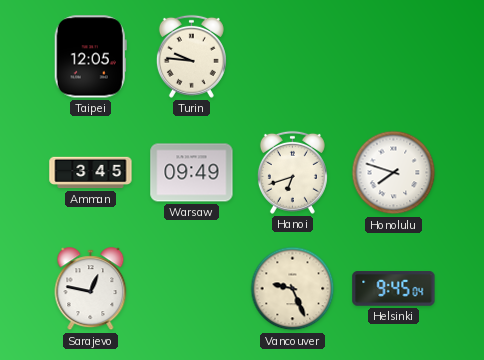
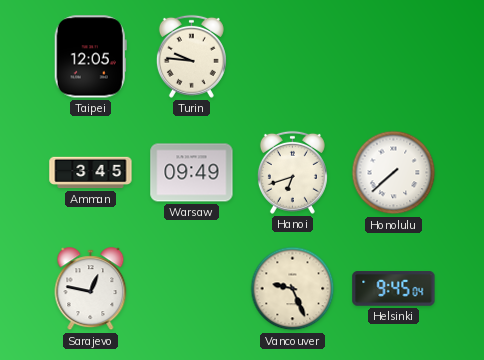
Honolulu: 7:48 -> 7:38 (394, 173)
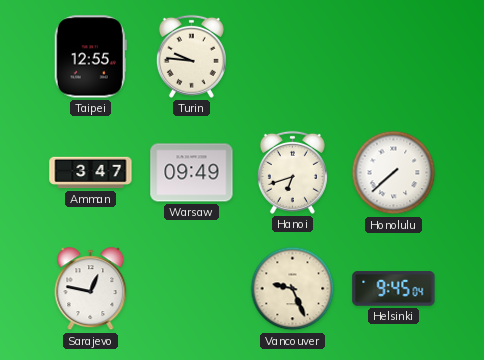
Taipei: 12:05 -> 12:55 (90, 57)
Amman: 3:45 -> 3:47 (91, 173)
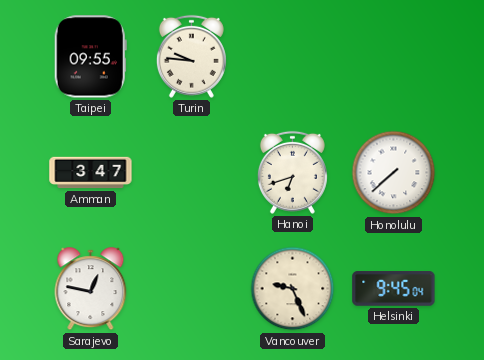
Taipei: 12:55 -> 09:55 (90, 57)
Warsaw: 09:49 -> none (192, 173)
